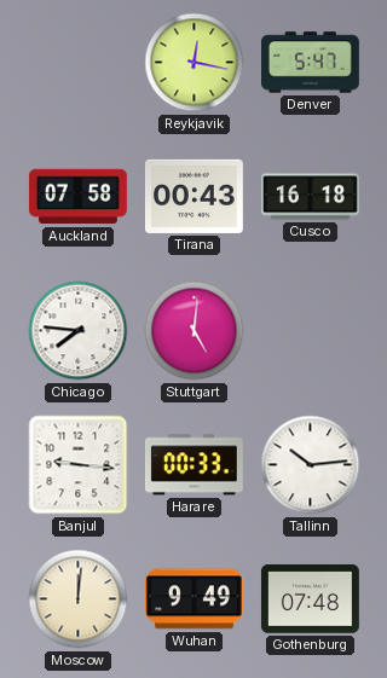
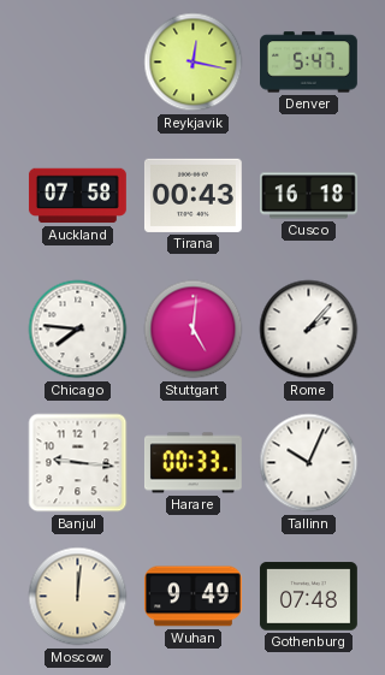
Rome: none -> 2:07 (309, 330)
Tallinn: 10:14 -> 10:04 (309, 463)
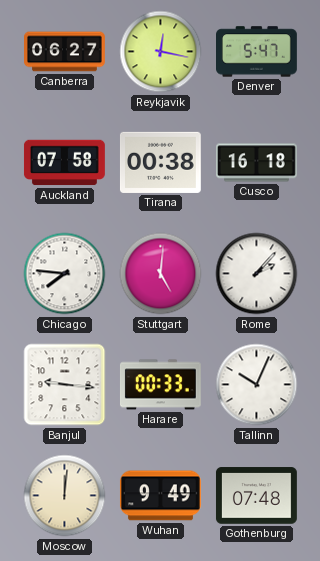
Canberra: none -> 06:27 (65, 52)
Tirana: 00:43 -> 00:38 (160, 162)
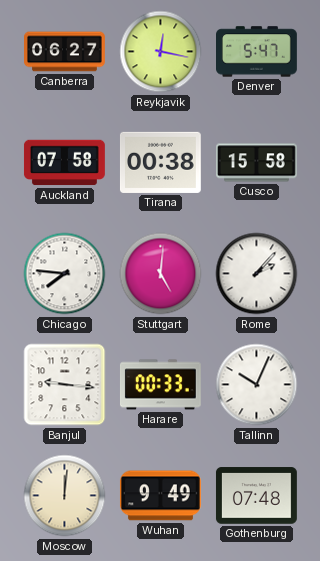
Cusco: 16:18 -> 15:58 (257, 163)
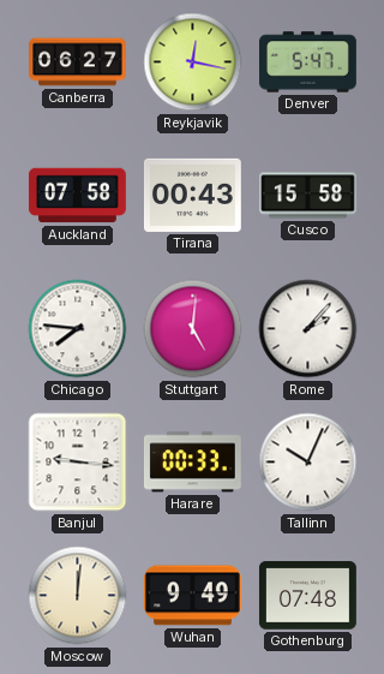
Tirana: 00:38 -> 00:43 (192, 195)
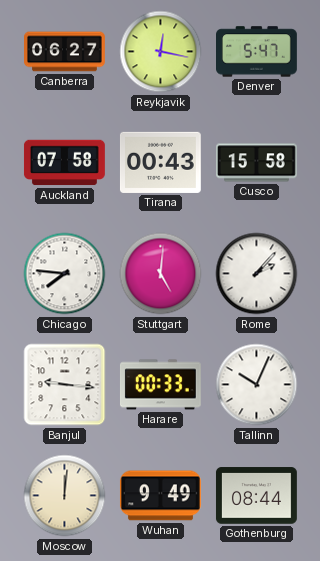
Gothenburg: 07:48 -> 08:44 (257, 496)
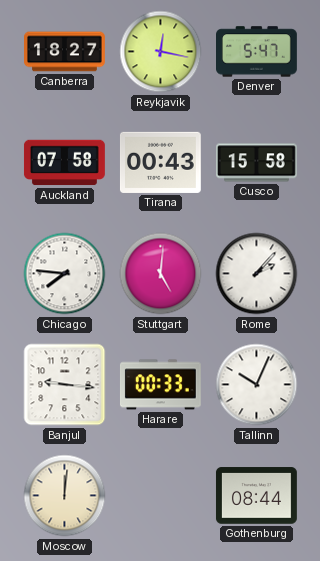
Canberra: 06:27 -> 18:27 (65, 52)
Wuhan: 9:49 -> none (160, 496)
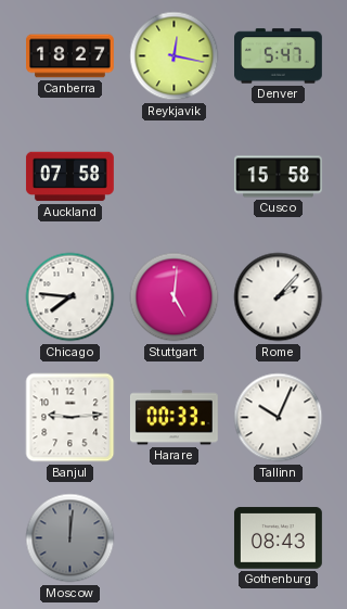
Tirana: 00:43 -> none (160, 162)
Banjul: 9:16 -> 9:14 (70, 418)
Moscow dial: cream -> grey (70, 538)
Gothenburg: 08:44 -> 08:43 (279, 538)
